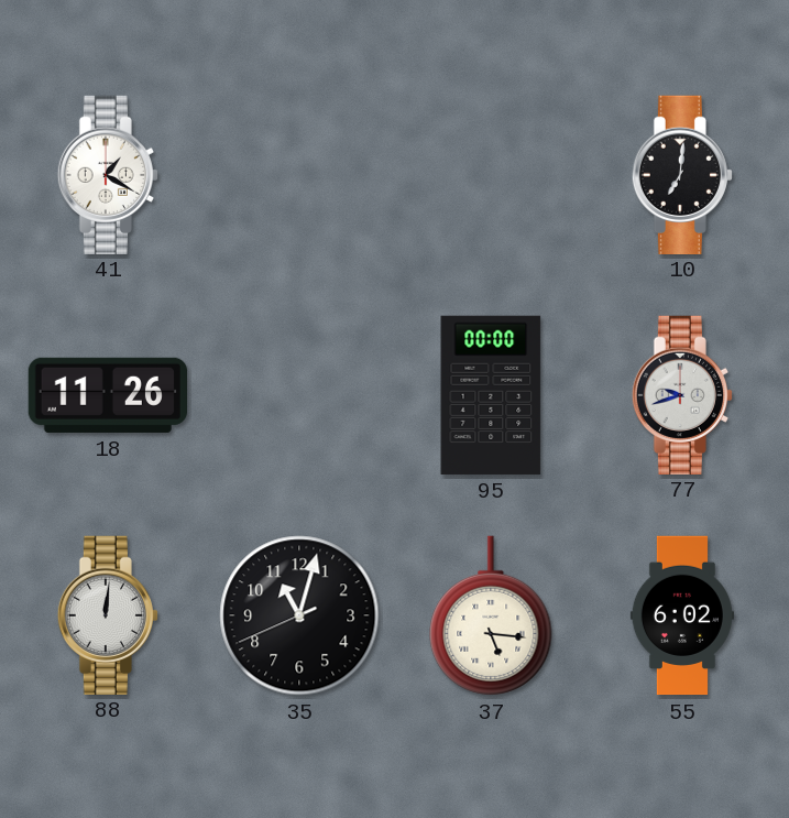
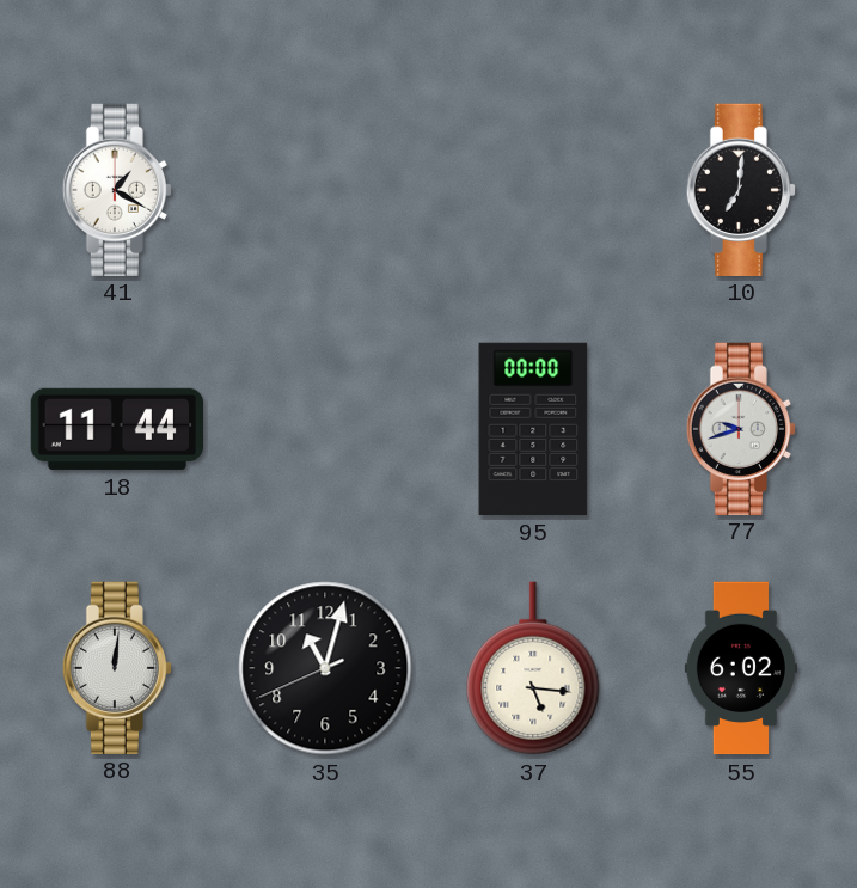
18: 11:26 -> 11:44 (116, 429)
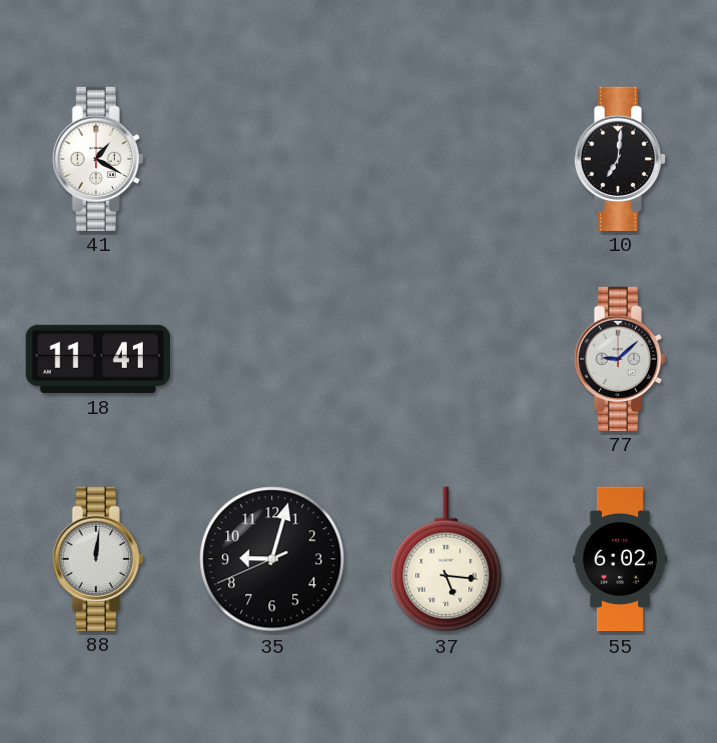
18: 11:44 -> 11:41 (97, 359)
95: 00:00 -> none (533, 429)
77: 9:42 -> 9:08 (620, 358)
35: 11:02 -> 9:02 (272, 559)
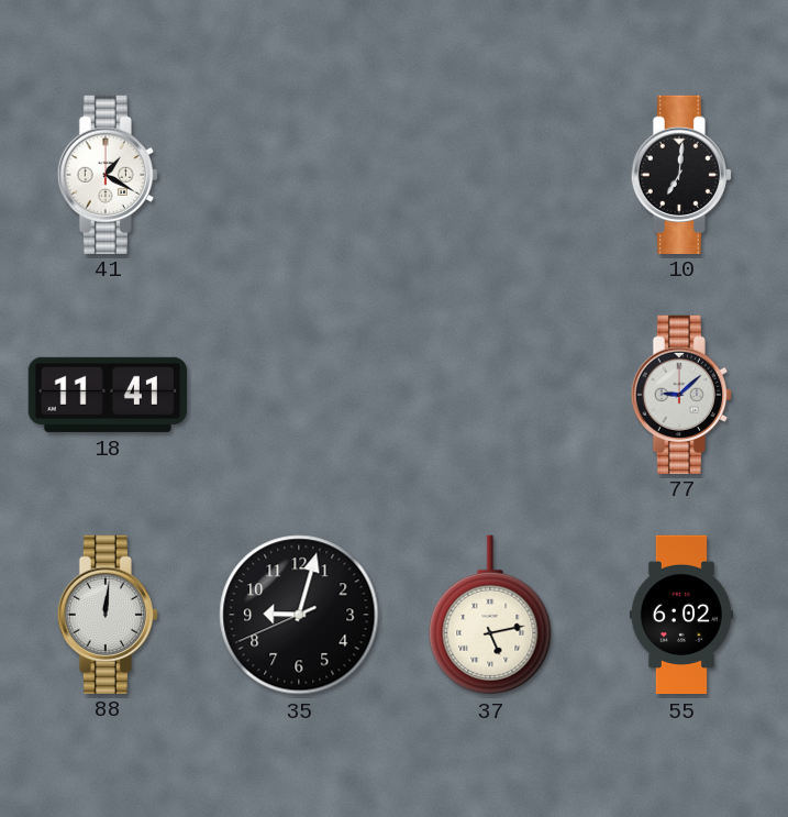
37: 5:16 -> 5:13 (490, 615)
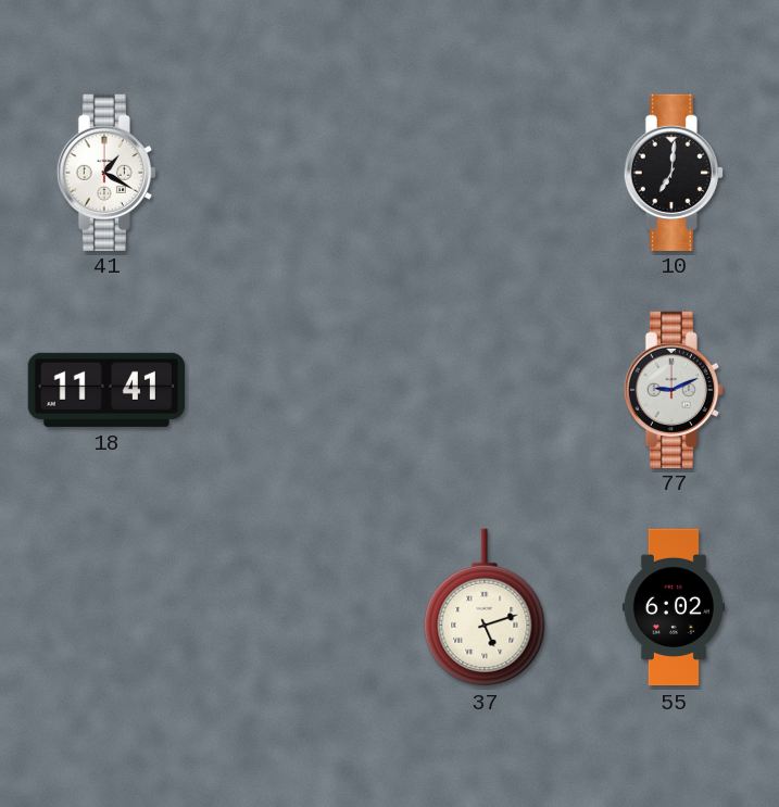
77: 9:08 -> 9:11 (674, 389)
88: 12:01 -> none (108, 614)
35: 9:02 -> none (299, 615)
37: 5:13 -> 5:12 (485, 607)
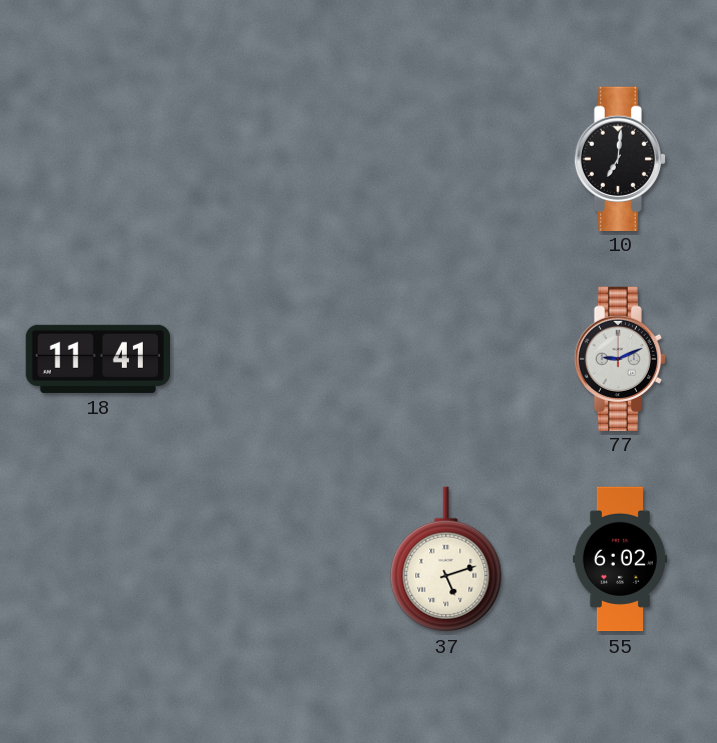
41: 1:20 -> none (106, 172)
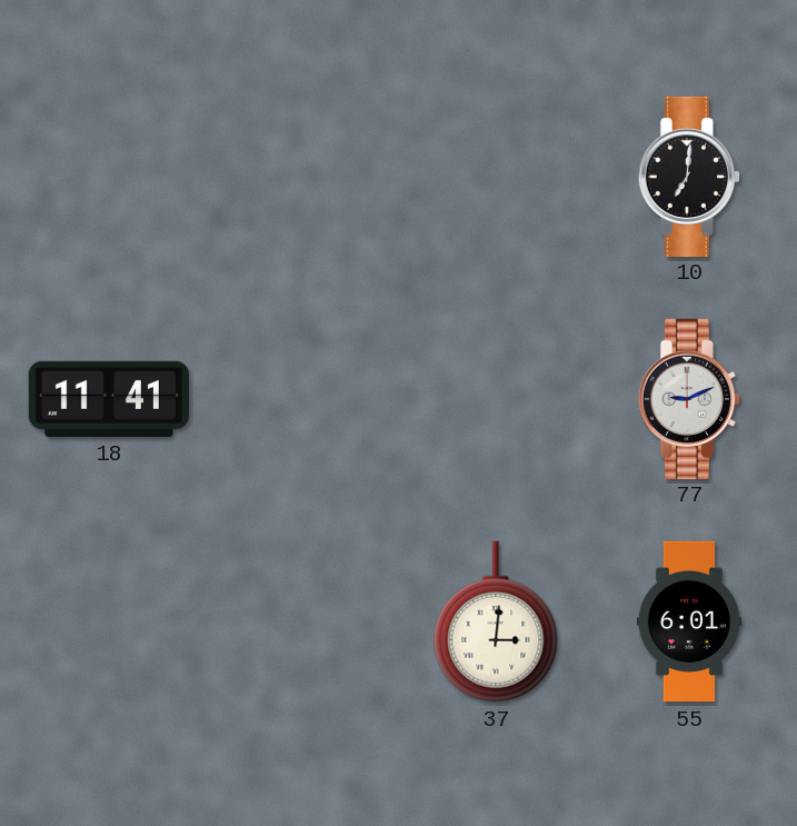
37: 5:12 -> 3:01 (496, 621)
55: 6:02 -> 6:01 (689, 621)
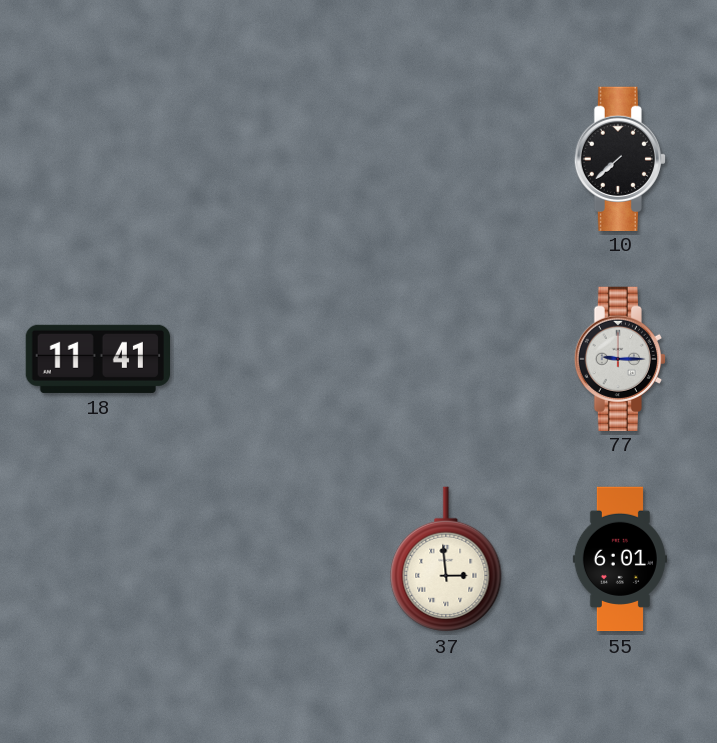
10: 7:01 -> 7:38 (620, 158)
77: 9:11 -> 9:15 (620, 358)
37: 3:01 -> 2:59 (446, 559)
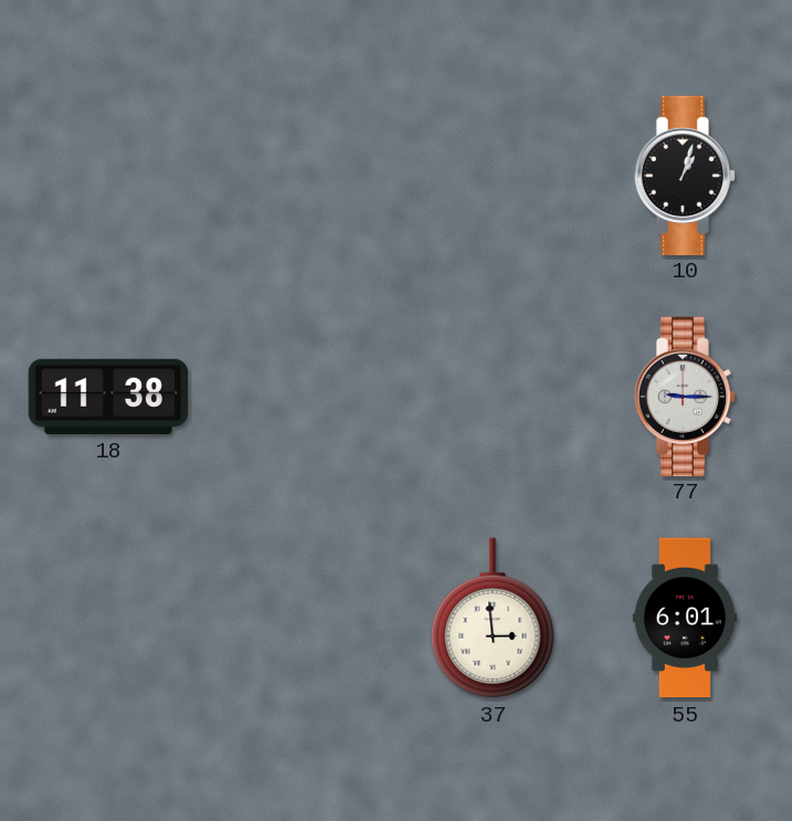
10: 7:38 -> 1:03 (685, 175)
18: 11:41 -> 11:38 (107, 397)
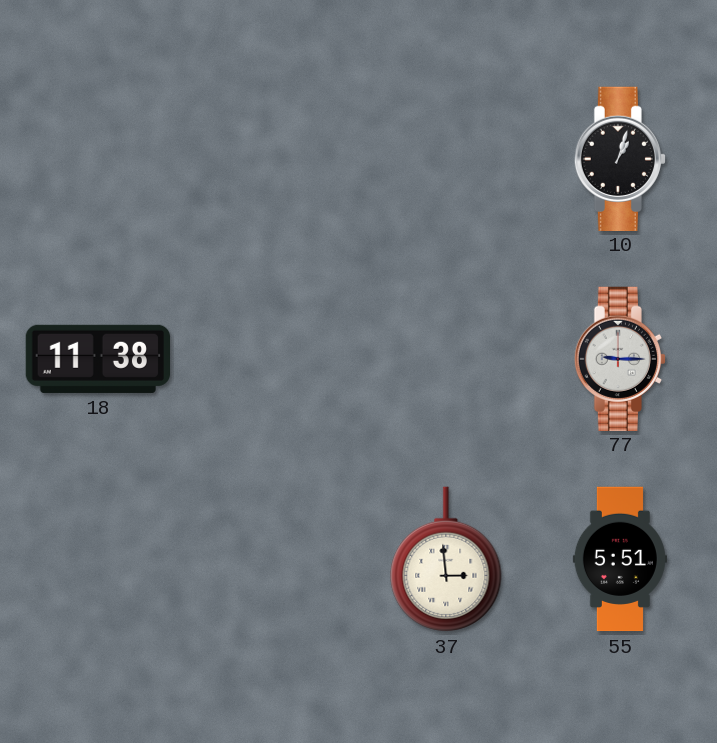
55: 6:01 -> 5:51 (620, 559)
